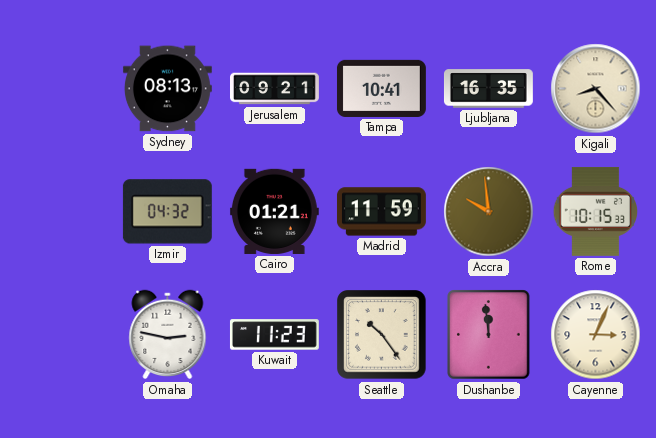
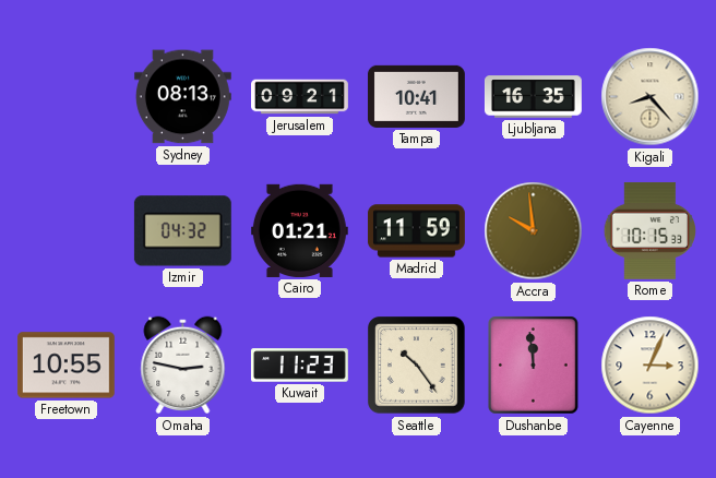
Freetown: none -> 10:55 (65, 366)
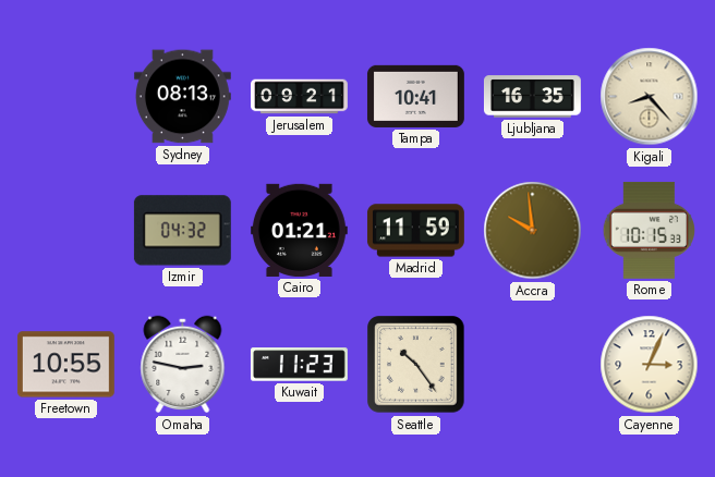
Dushanbe: 11:59 -> none (534, 366)
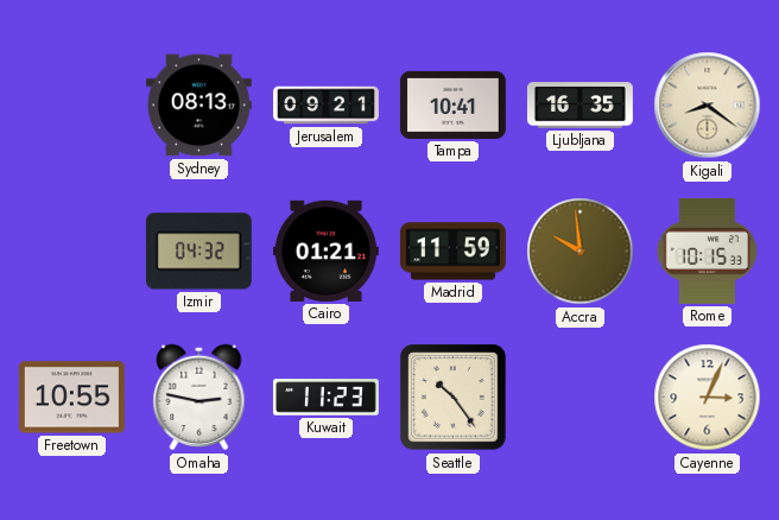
Kigali: 8:23 -> 8:21 (708, 106)
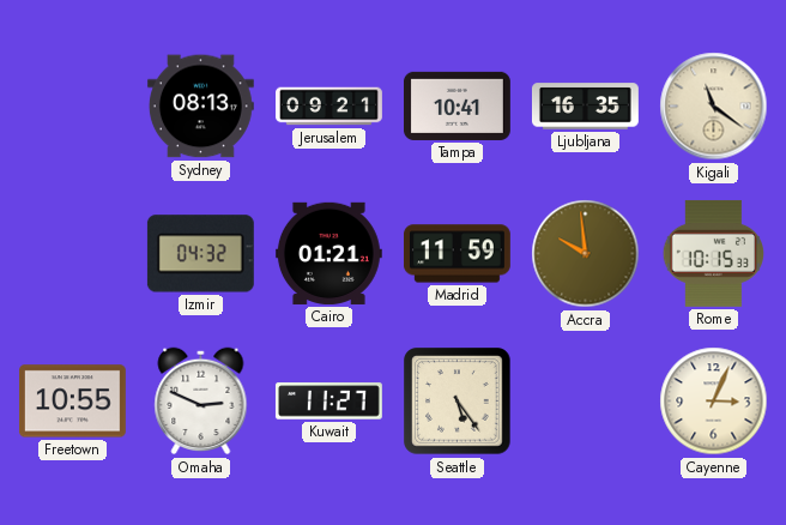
Kigali: 8:21 -> 11:21 (714, 107)
Omaha: 2:47 -> 2:49 (201, 402)
Kuwait: 11:23 -> 11:27 (328, 402)
Seattle: 10:24 -> 5:24 (458, 402)
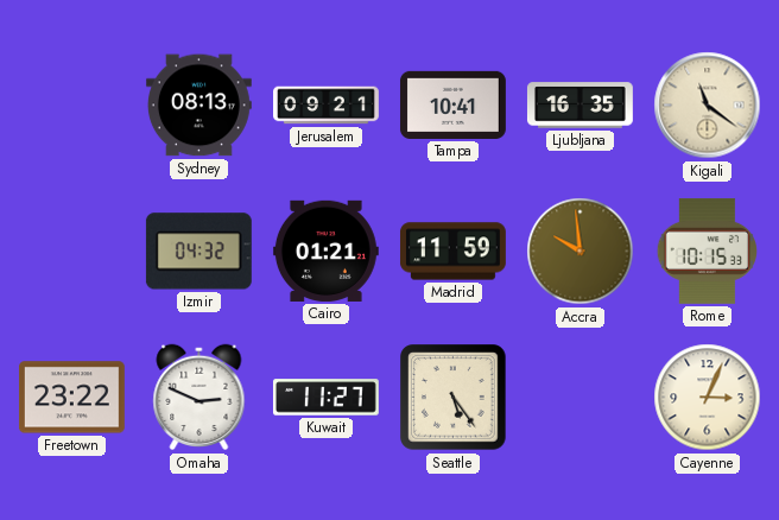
Freetown: 10:55 -> 23:22 (71, 398)
